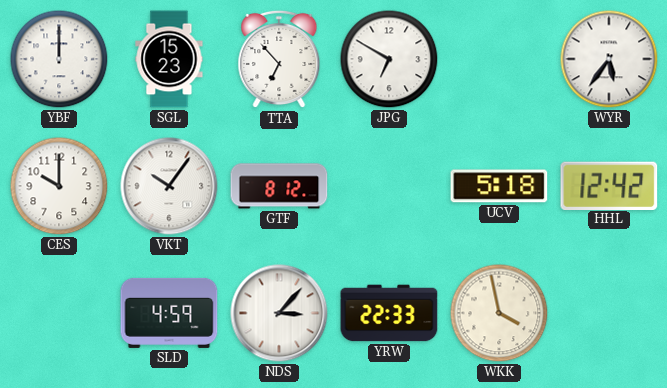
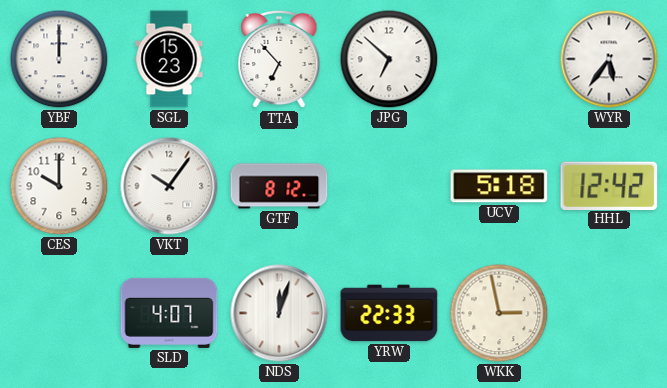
JPG: 6:50 -> 6:52 (389, 59)
SLD: 4:59 -> 4:07 (169, 313)
NDS: 3:07 -> 12:03 (279, 313)
WKK: 3:58 -> 2:58 (499, 313)
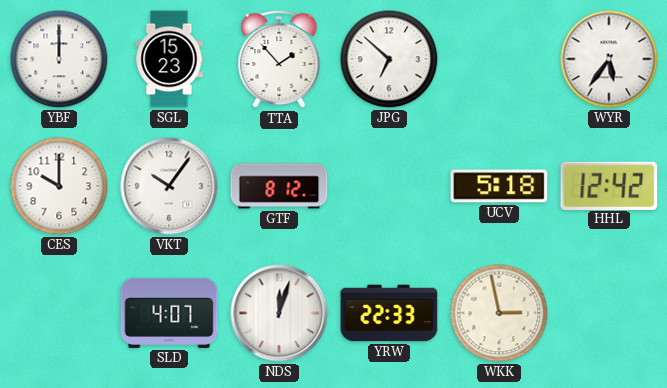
TTA: 6:53 -> 1:53 (279, 59)
